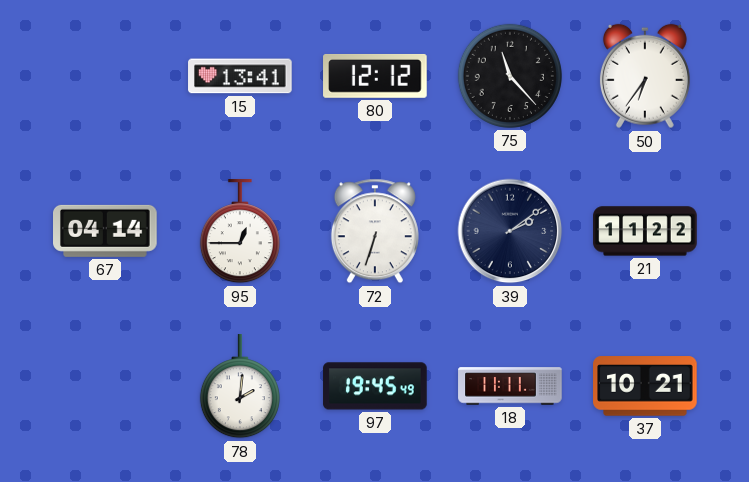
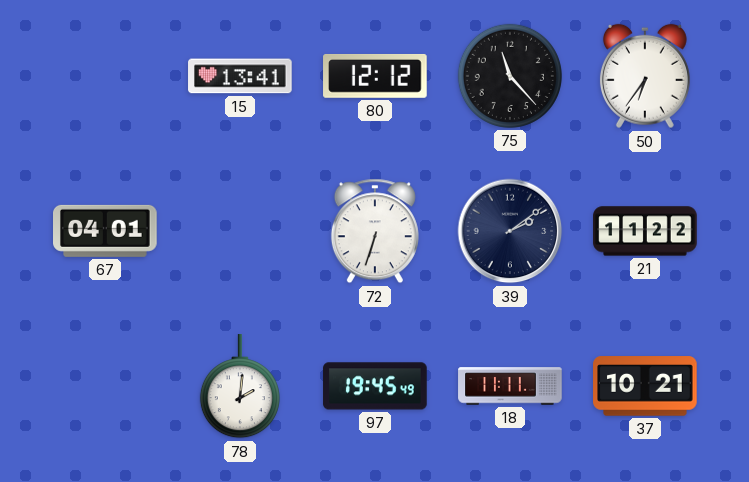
67: 04:14 -> 04:01 (105, 231)
95: 12:45 -> none (240, 232)
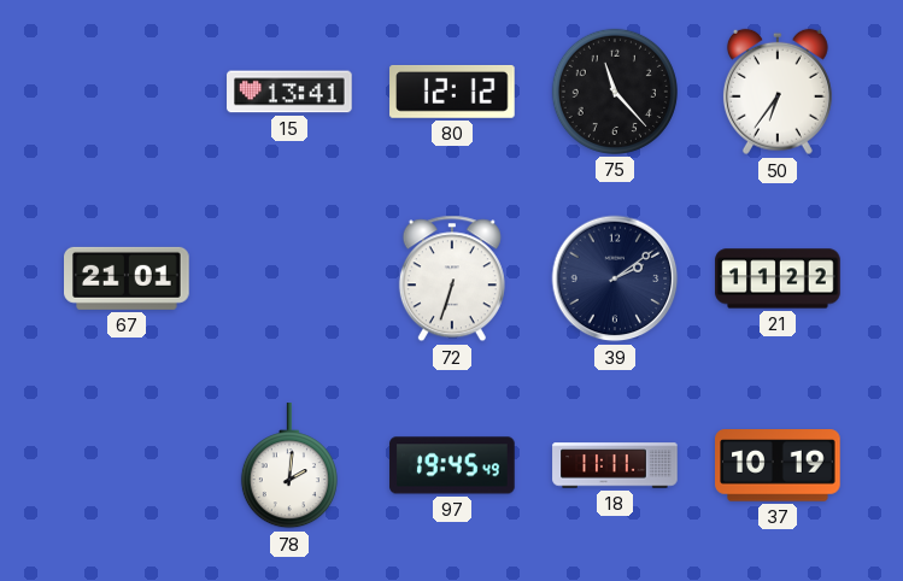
67: 04:01 -> 21:01 (127, 278)
37: 10:21 -> 10:19 (778, 465)
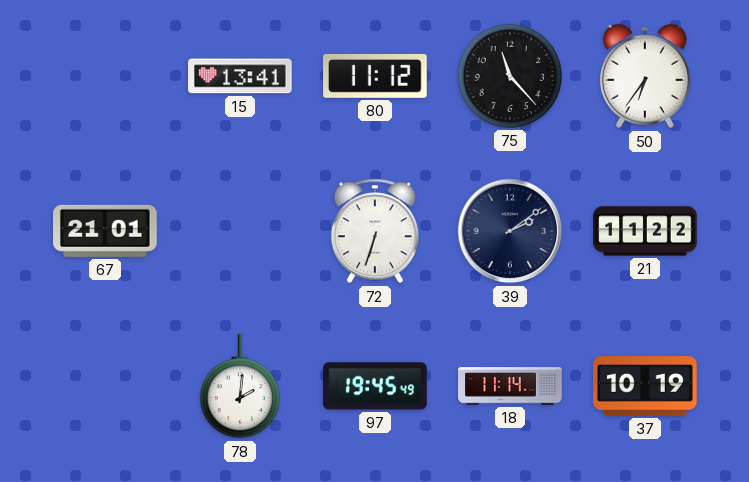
80: 12:12 -> 11:12 (375, 76)
18: 11:11 -> 11:14 (510, 386)
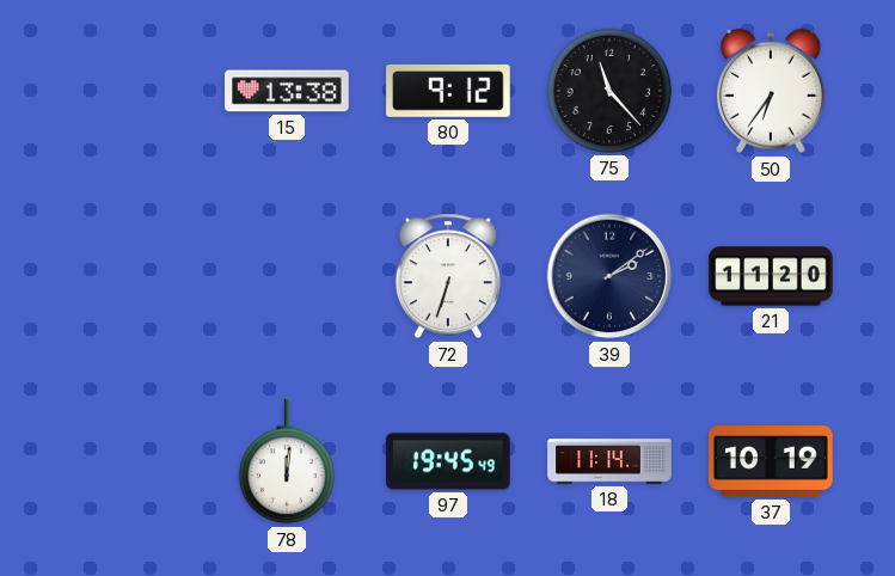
15: 13:41 -> 13:38 (287, 91)
80: 11:12 -> 9:12 (448, 91)
67: 21:01 -> none (105, 231)
21: 11:22 -> 11:20 (771, 276)
78: 2:01 -> 12:01 (287, 462)
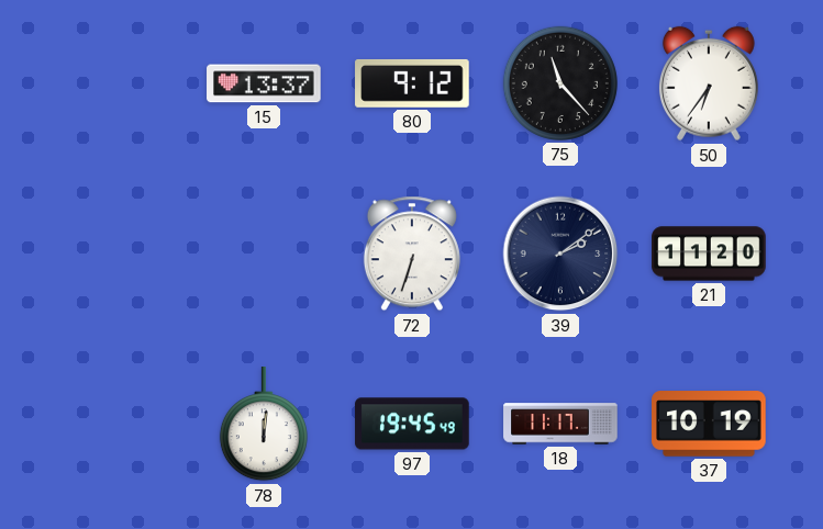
15: 13:38 -> 13:37 (264, 83)
18: 11:14 -> 11:17 (560, 424)
